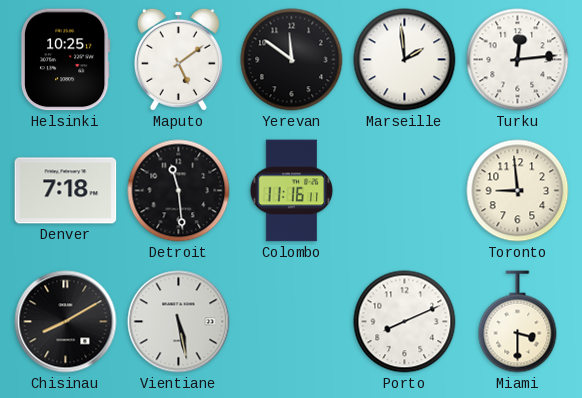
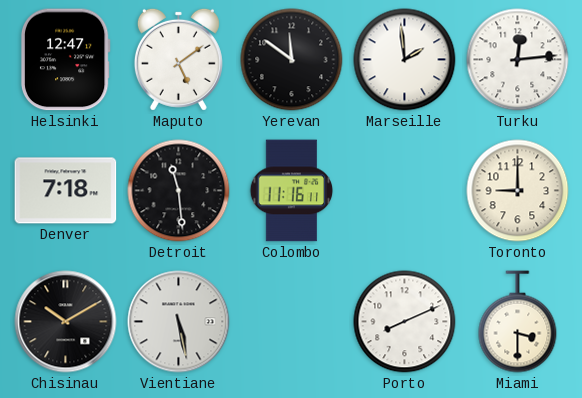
Helsinki: 10:25 -> 12:47 (65, 60)
Toronto: 8:59 -> 9:00 (518, 191)
Chisinau: 8:10 -> 10:10 (66, 322)
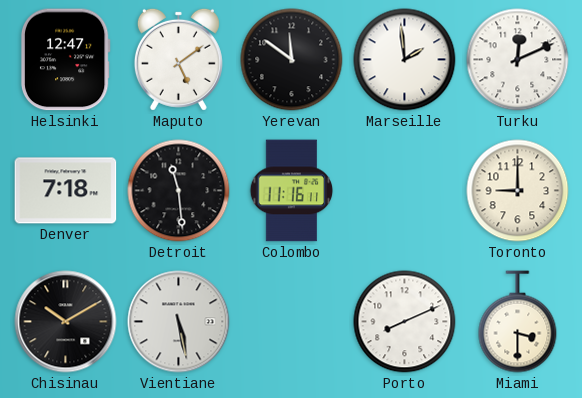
Turku: 12:14 -> 12:11 (518, 60)
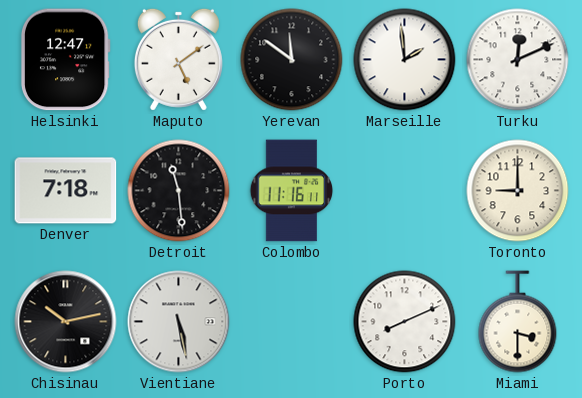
Chisinau: 10:10 -> 10:13 (66, 322)
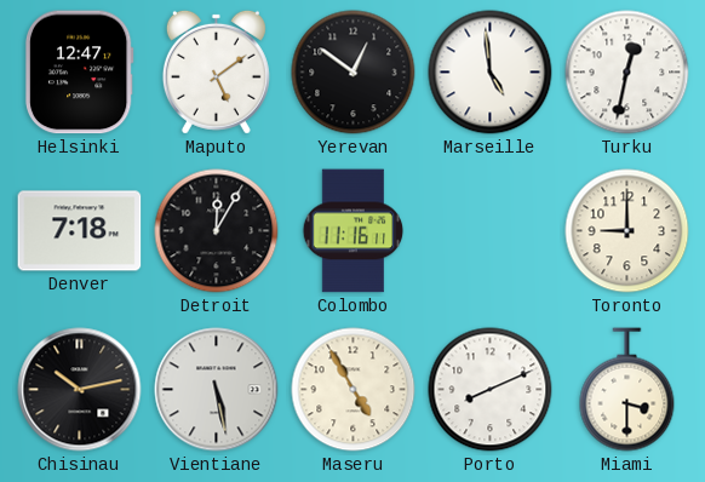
Yerevan: 11:51 -> 12:51 (354, 73)
Marseille: 1:59 -> 4:59 (491, 73)
Turku: 12:11 -> 12:32 (627, 73)
Detroit: 11:29 -> 12:05 (217, 231)
Maseru: none -> 4:55 (354, 390)
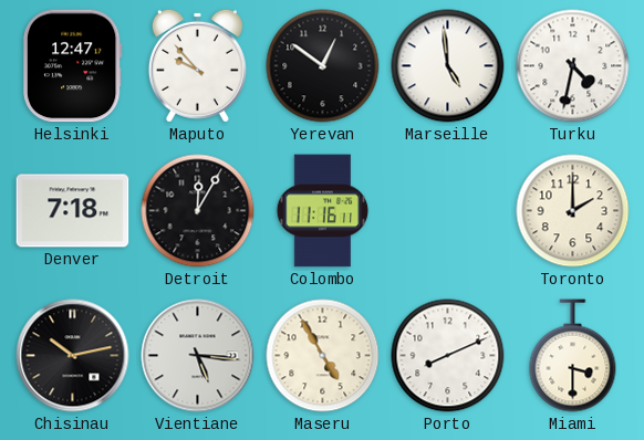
Maputo: 5:09 -> 9:53 (197, 65)
Turku: 12:32 -> 4:32 (573, 66)
Toronto: 9:00 -> 2:00 (573, 211)
Vientiane: 5:28 -> 5:16 (198, 356)
